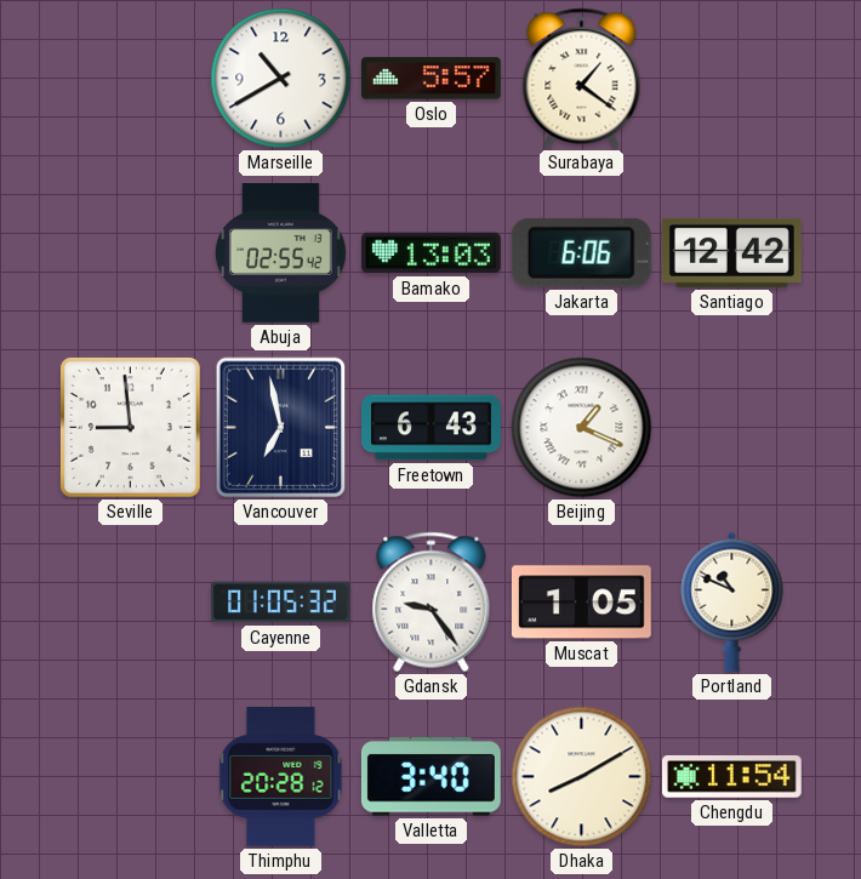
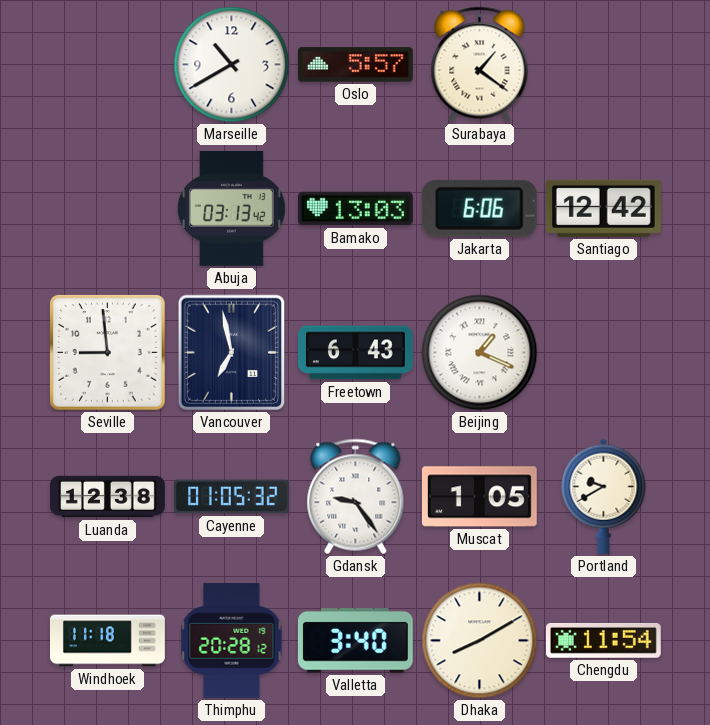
Abuja: 02:55 -> 03:13 (231, 209)
Luanda: none -> 12:38 (108, 497)
Portland: 10:49 -> 9:40 (604, 496)
Windhoek: none -> 11:18 (108, 641)
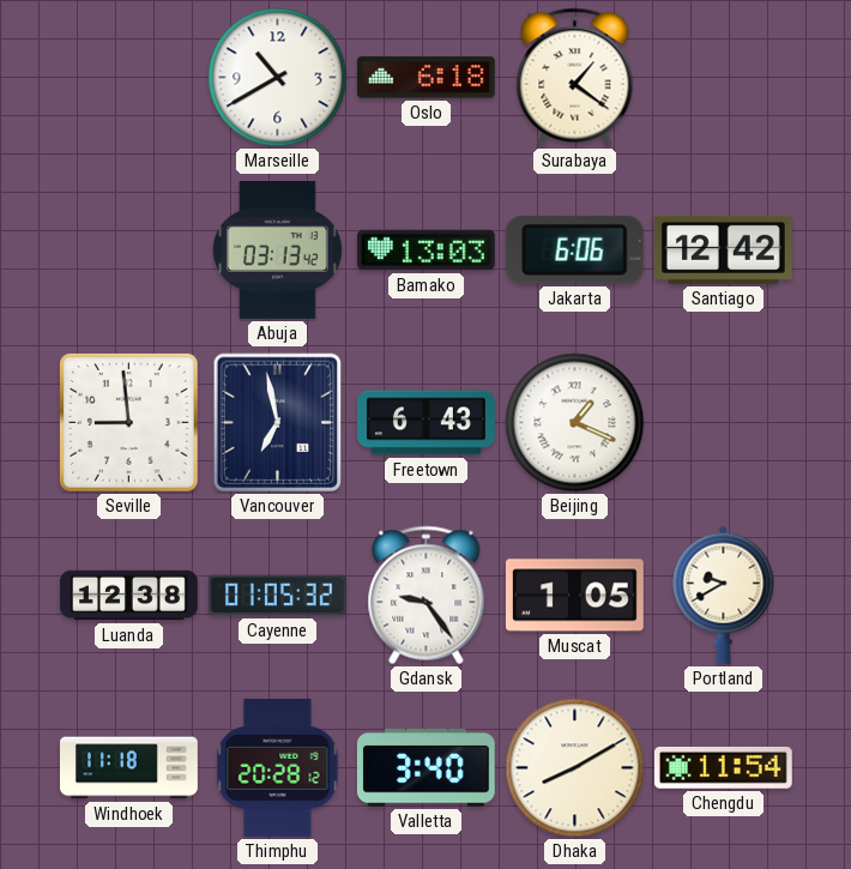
Oslo: 5:57 -> 6:18 (425, 78)
